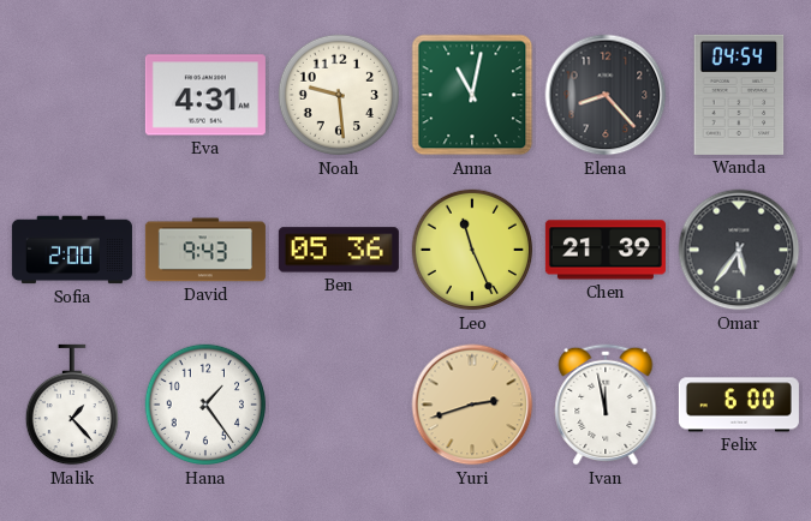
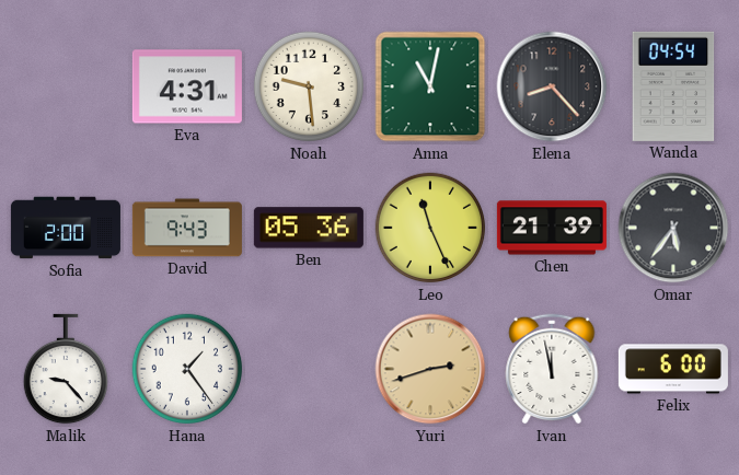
Malik: 1:23 -> 9:23 (65, 369)
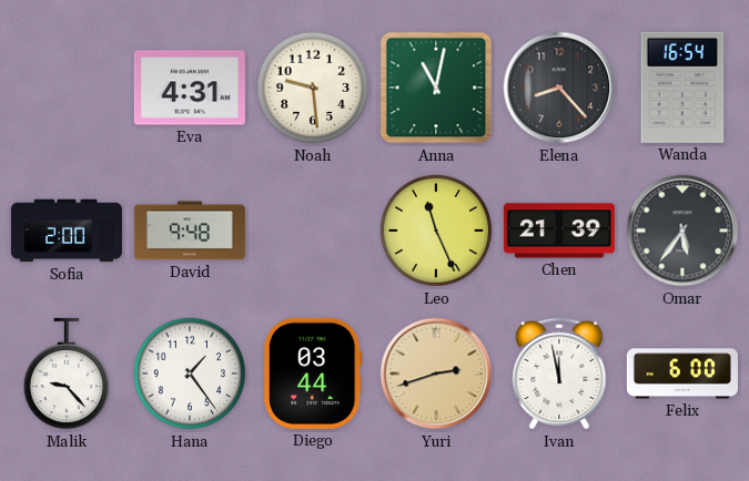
Wanda: 04:54 -> 16:54 (682, 88)
David: 9:43 -> 9:48 (190, 231)
Ben: 05:36 -> none (309, 228)
Diego: none -> 03:44 (314, 373)
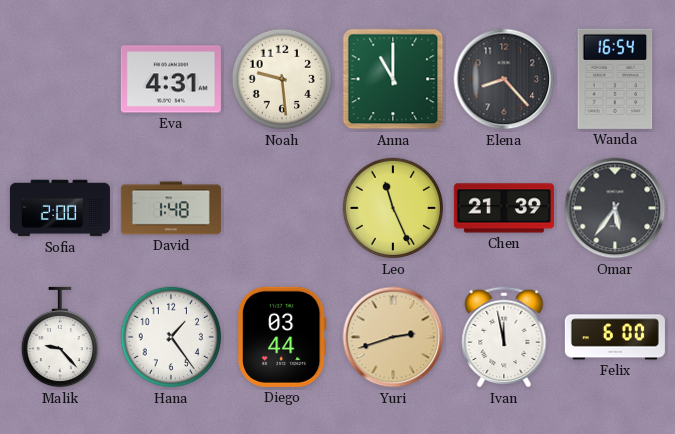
Anna: 11:02 -> 11:00 (393, 79)
David: 9:48 -> 1:48 (171, 208)
